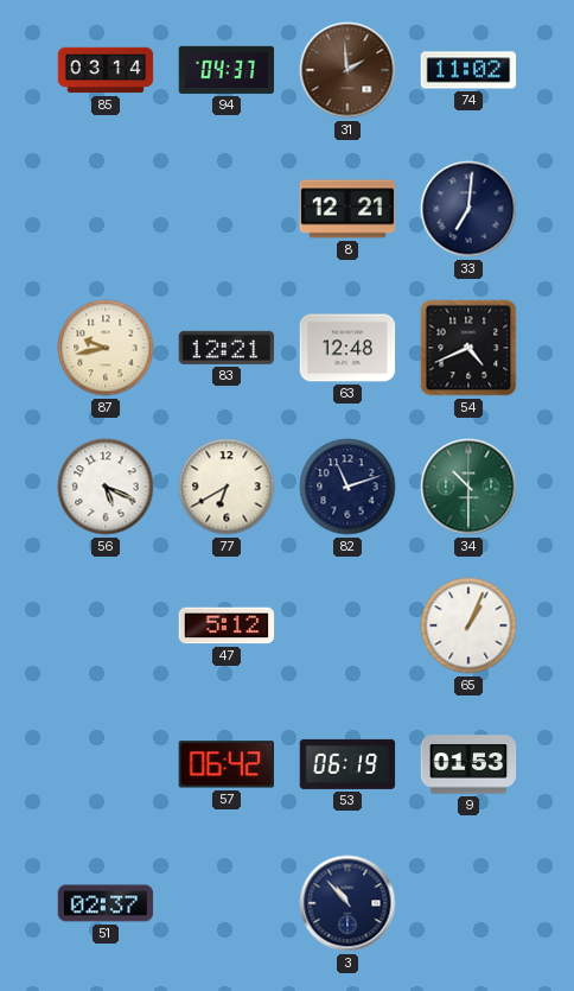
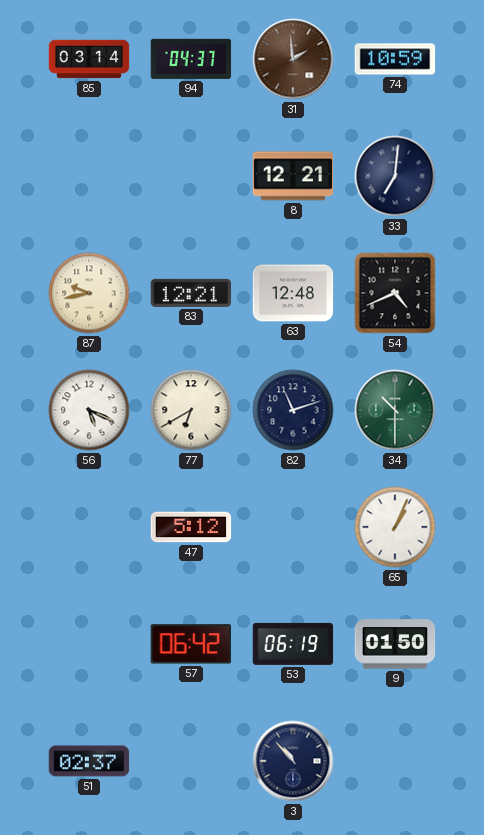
74: 11:02 -> 10:59 (395, 59)
9: 01:53 -> 01:50 (395, 644)
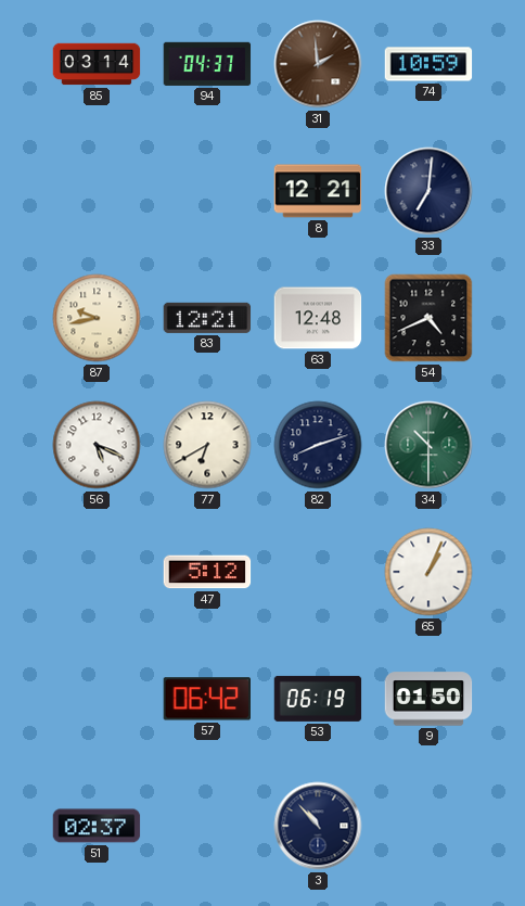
82: 11:12 -> 8:12 (318, 445)
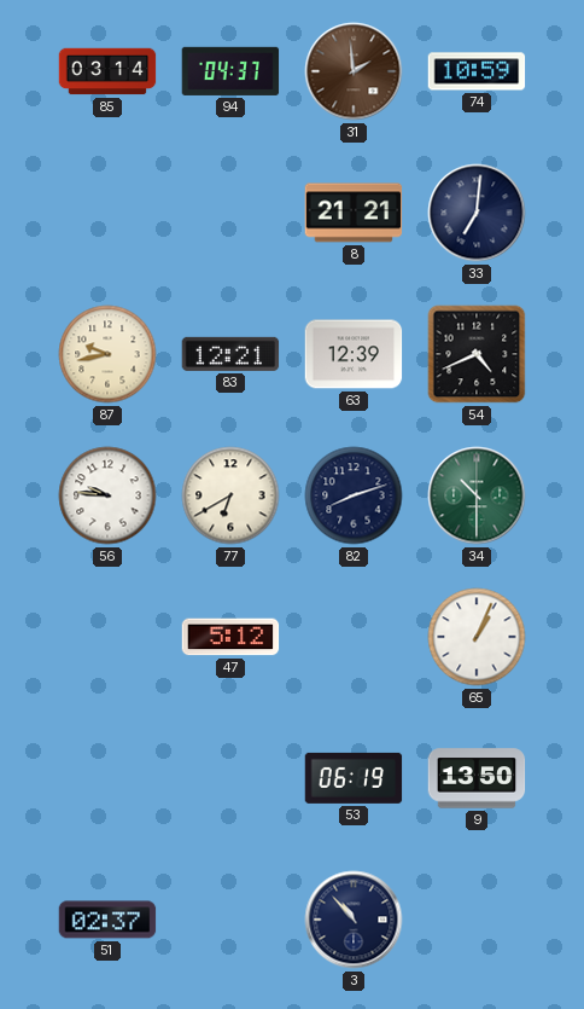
8: 12:21 -> 21:21 (354, 213)
63: 12:48 -> 12:39 (354, 354)
56: 5:19 -> 9:46 (107, 495)
57: 06:42 -> none (206, 699)
9: 01:50 -> 13:50 (477, 778)
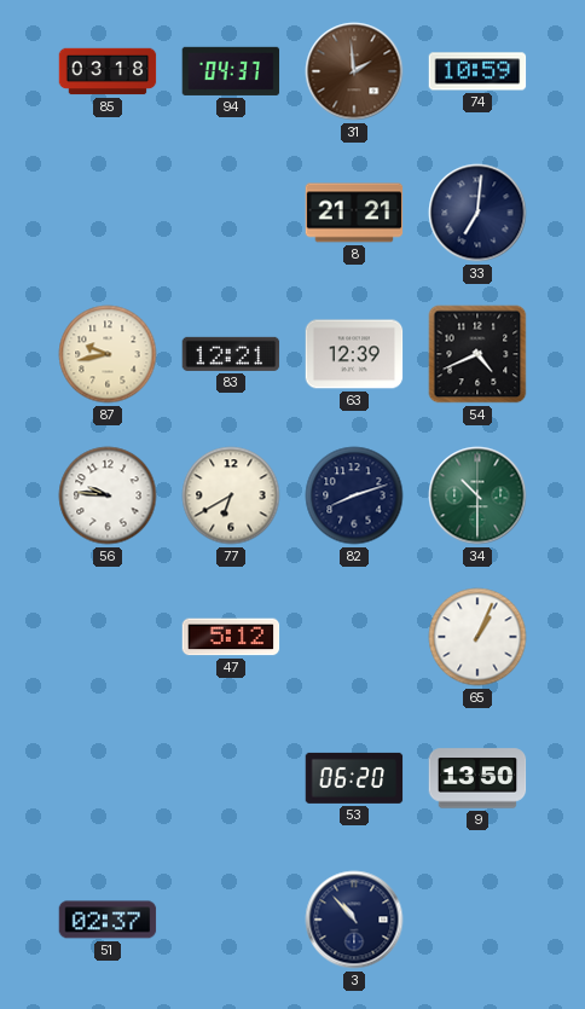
85: 03:14 -> 03:18 (108, 71)
53: 06:19 -> 06:20 (354, 778)
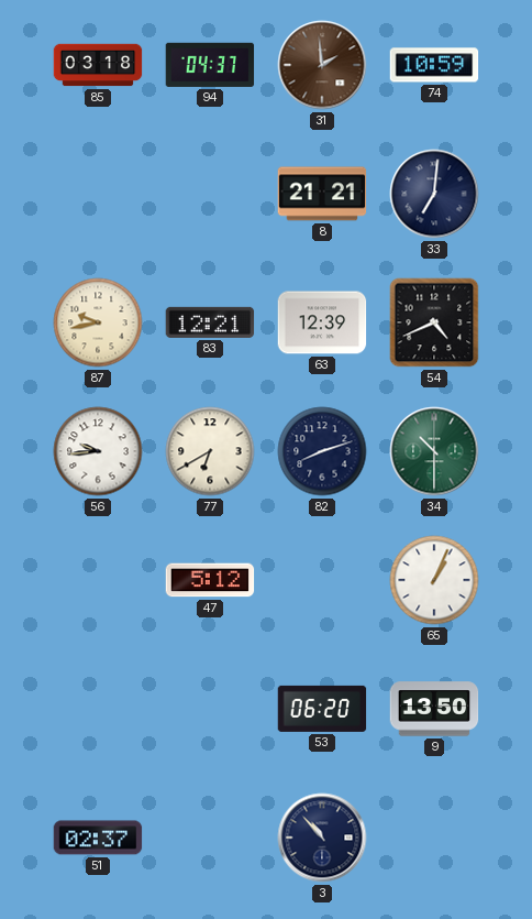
56: 9:46 -> 9:44 (98, 451)
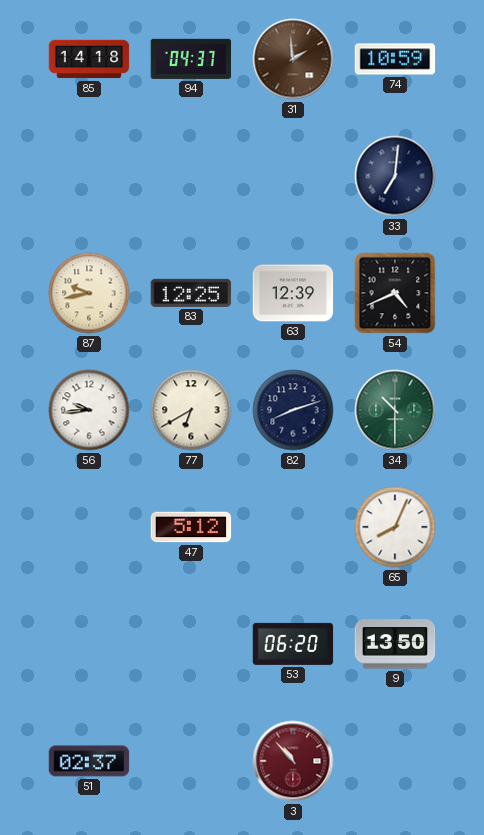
85: 03:18 -> 14:18 (89, 59)
8: 21:21 -> none (322, 194)
83: 12:21 -> 12:25 (191, 293)
65: 1:04 -> 8:04 (395, 527)
3 dial: navy -> burgundy (293, 761)
